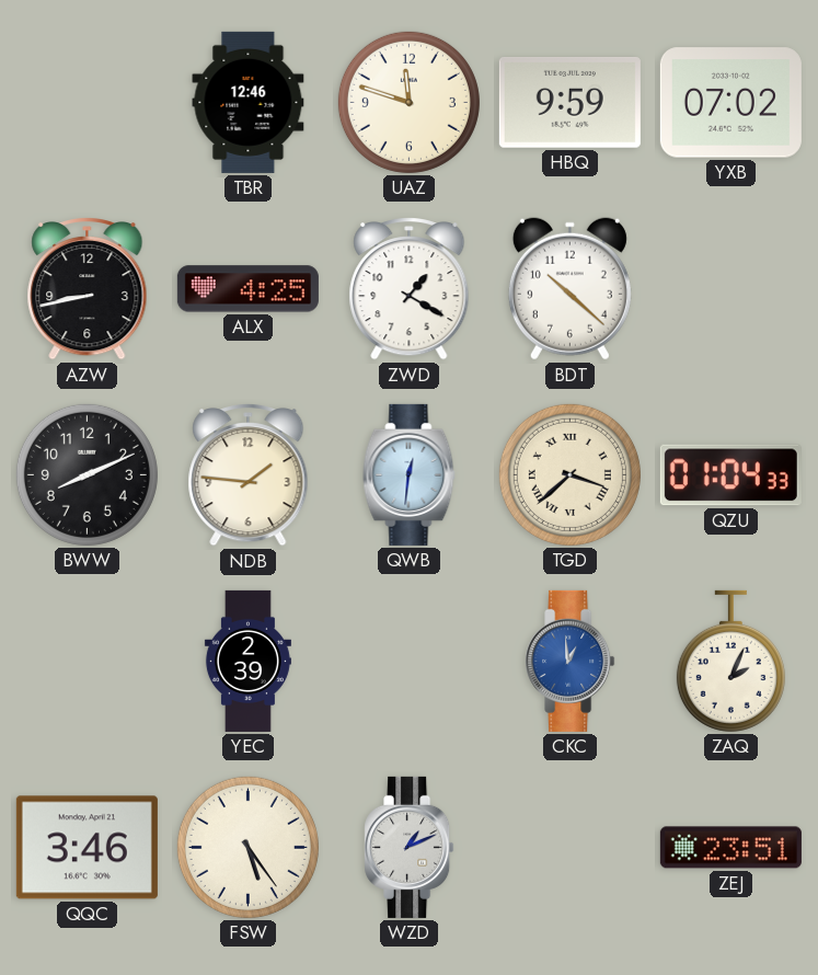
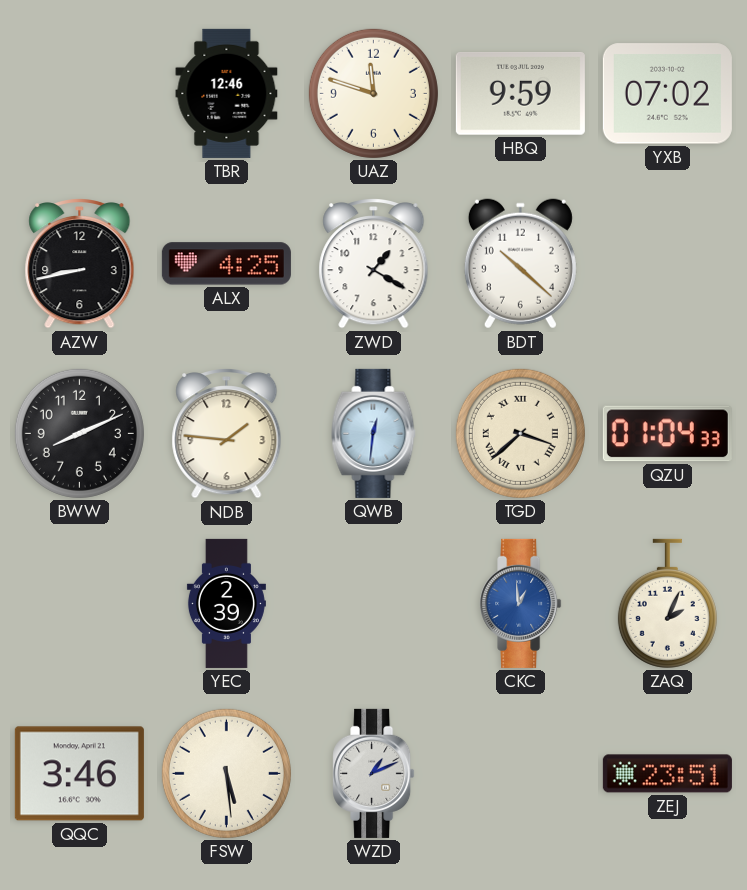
FSW: 5:24 -> 5:29 (226, 773)
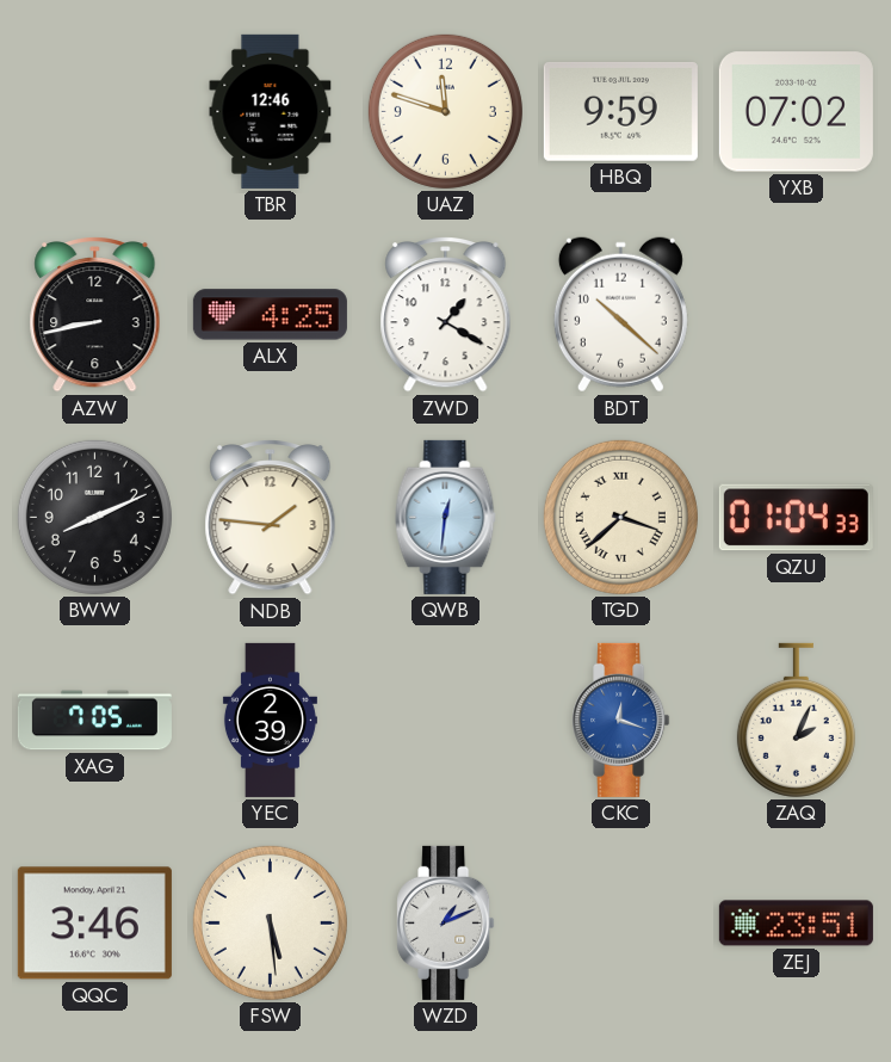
XAG: none -> 7:05 (94, 721)
CKC: 12:59 -> 12:18 (621, 720)
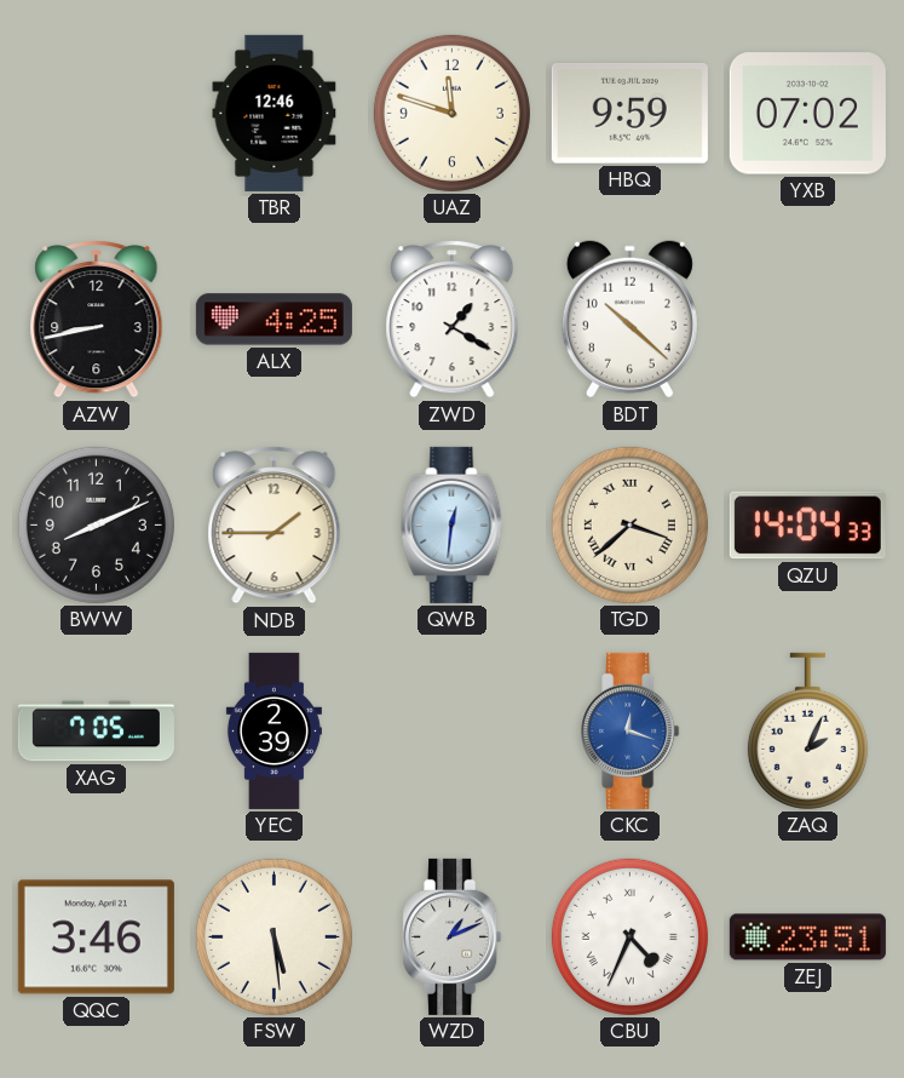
NDB: 1:46 -> 1:45 (275, 526)
QZU: 01:04 -> 14:04 (807, 526)
CBU: none -> 4:34 (629, 936)
